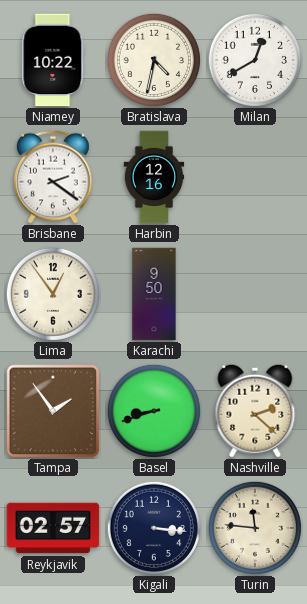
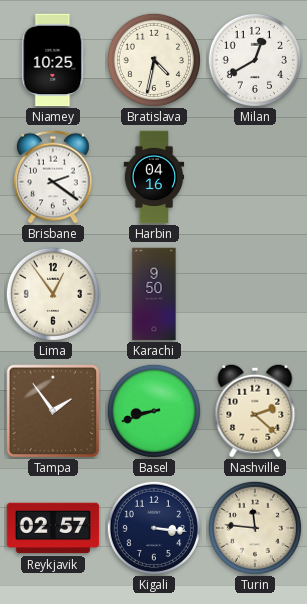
Niamey: 10:22 -> 10:25 (53, 60)
Harbin: 12:16 -> 04:16 (154, 177)
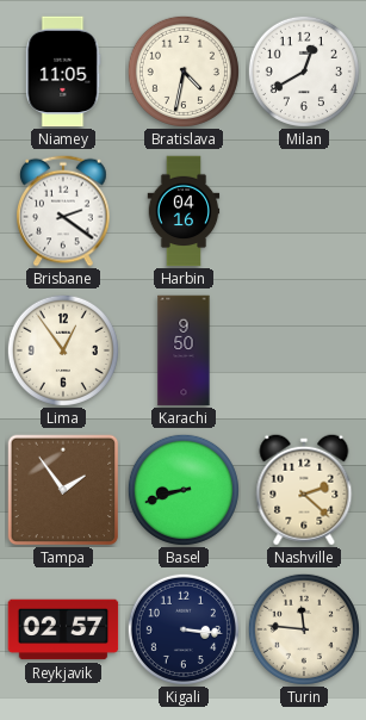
Niamey: 10:25 -> 11:05 (63, 72)
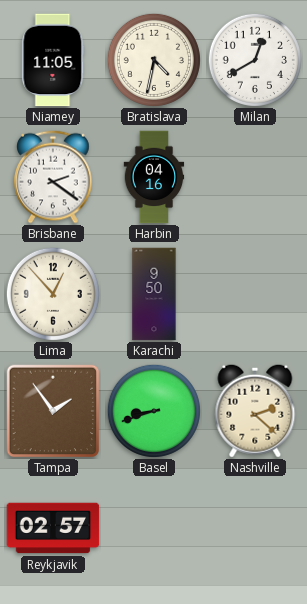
Lima: 12:54 -> 12:53 (53, 294)
Kigali: 3:16 -> none (184, 629)
Turin: 11:46 -> none (304, 629)
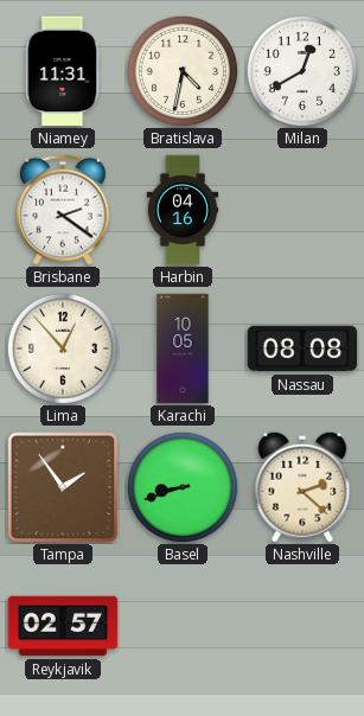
Niamey: 11:05 -> 11:31 (63, 71)
Karachi: 9:50 -> 10:05 (183, 349)
Nassau: none -> 08:08 (302, 349)
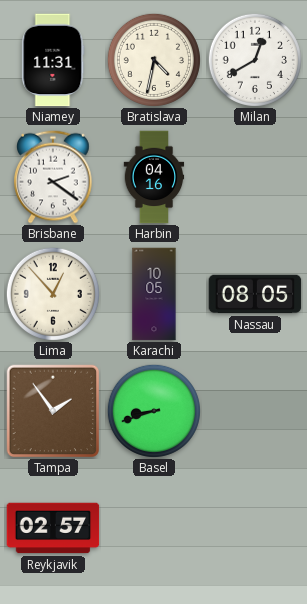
Nassau: 08:08 -> 08:05 (255, 294)
Nashville: 2:22 -> none (302, 487)
